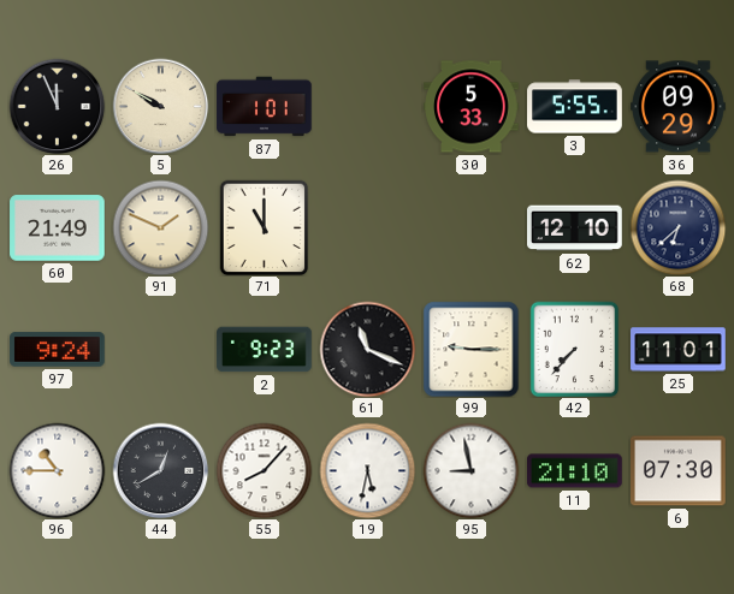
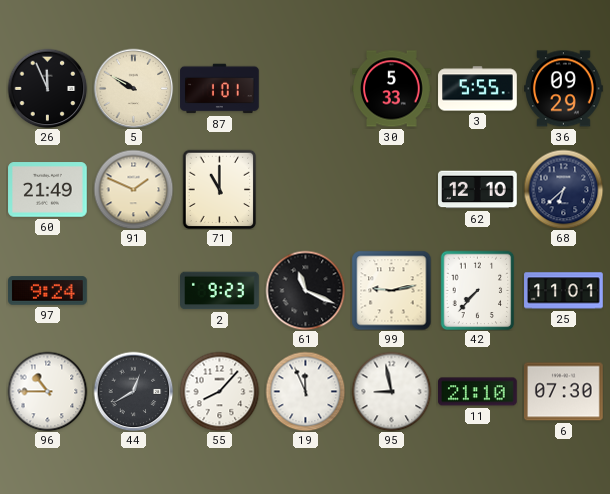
99: 9:15 -> 9:13 (391, 290)
19: 5:32 -> 11:56 (305, 391)
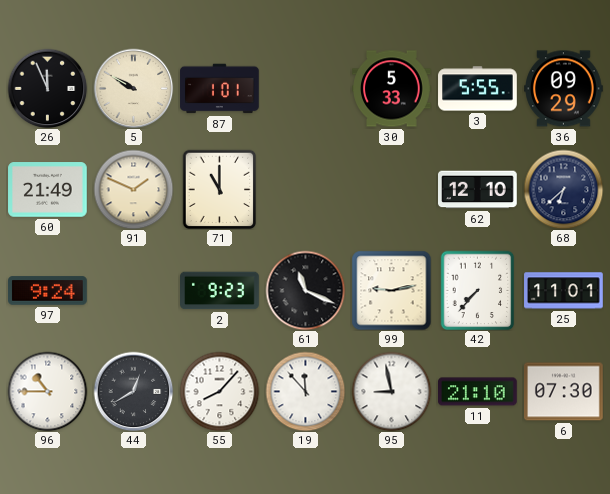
19: 11:56 -> 11:53 (305, 391)
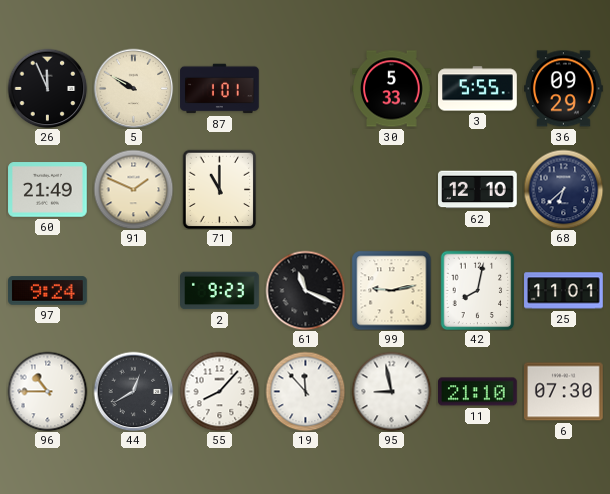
42: 7:37 -> 8:02 (478, 290)
